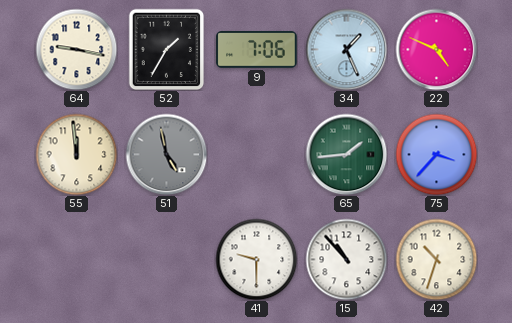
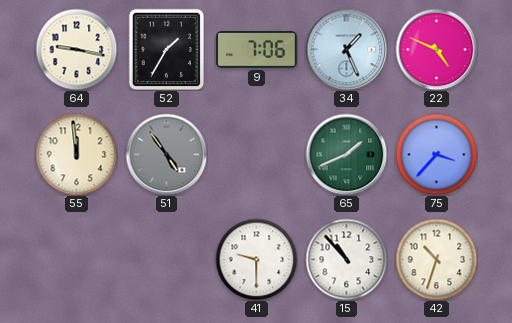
51: 4:58 -> 4:54 (166, 154)
65: 1:44 -> 1:41 (346, 154)
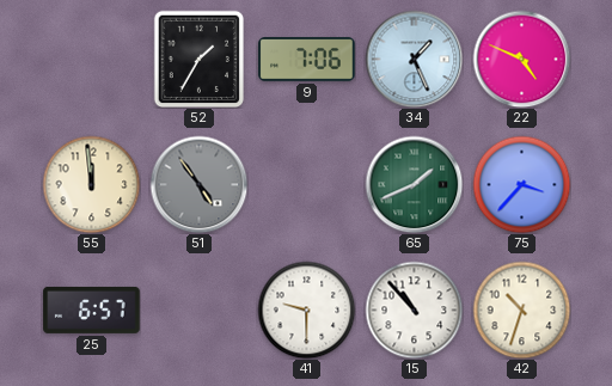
64: 9:17 -> none (76, 49)
25: none -> 6:57 (92, 310)
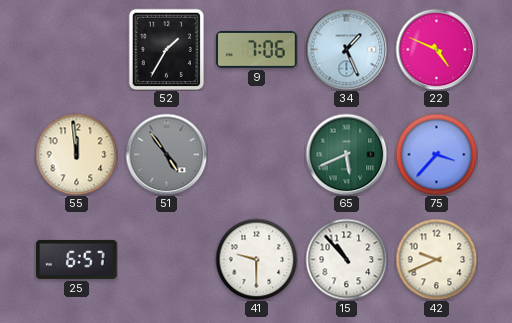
65: 1:41 -> 5:41 (346, 154)
42: 10:33 -> 9:41 (436, 259)
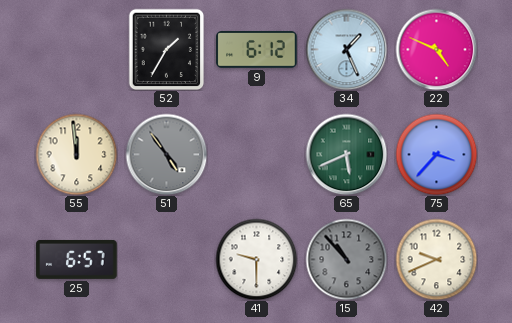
9: 7:06 -> 6:12 (257, 50)
15 dial: white -> grey (346, 259)
